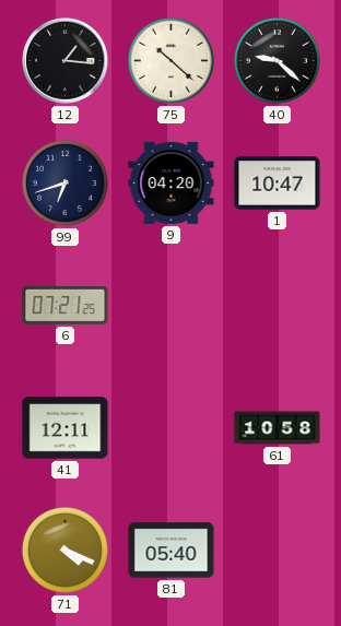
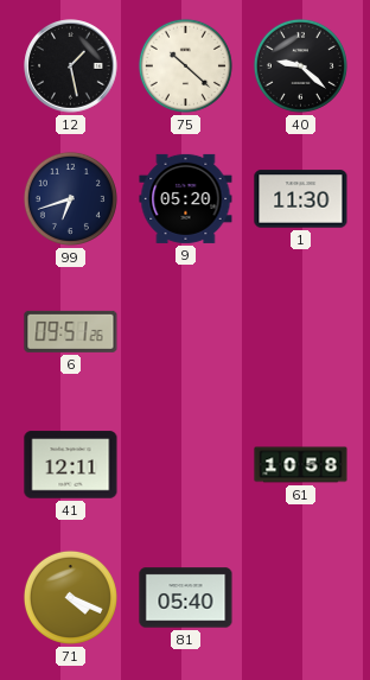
12: 1:16 -> 1:28 (71, 66)
9: 04:20 -> 05:20 (186, 198)
1: 10:47 -> 11:30 (301, 199)
6: 07:21 -> 09:51 (71, 331)
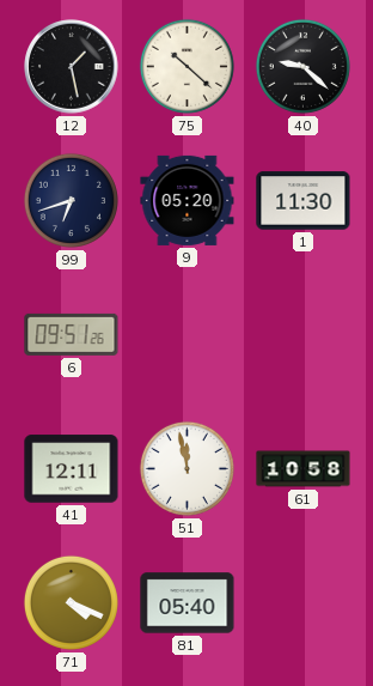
51: none -> 11:58 (186, 468)
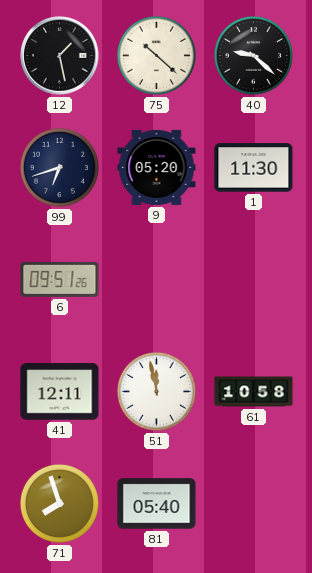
71: 4:19 -> 7:57 (59, 503)
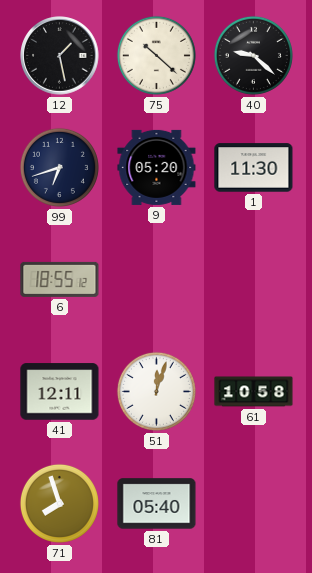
6: 09:51 -> 18:55 (60, 279)
51: 11:58 -> 12:03 (156, 391)
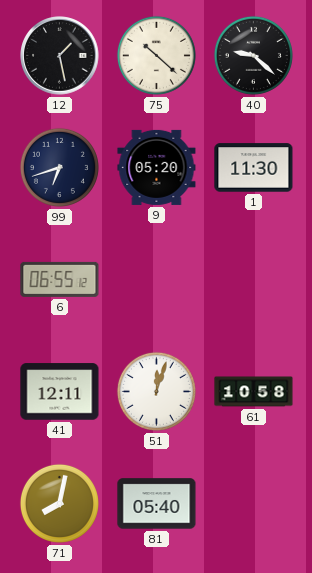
6: 18:55 -> 06:55 (60, 279)
71: 7:57 -> 8:02 (59, 503)
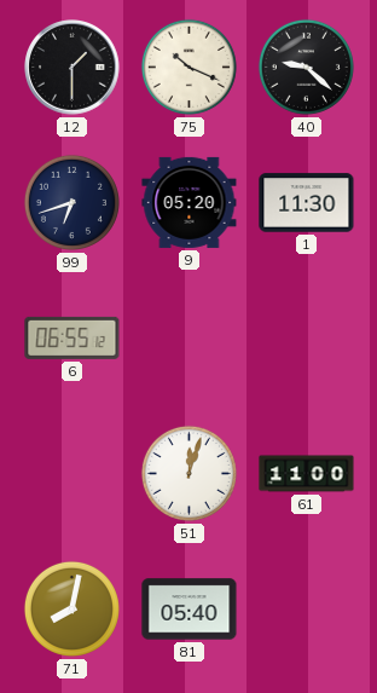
12: 1:28 -> 1:30 (72, 68)
75: 10:22 -> 10:19 (188, 67)
41: 12:11 -> none (60, 392)
61: 10:58 -> 11:00 (307, 474)
